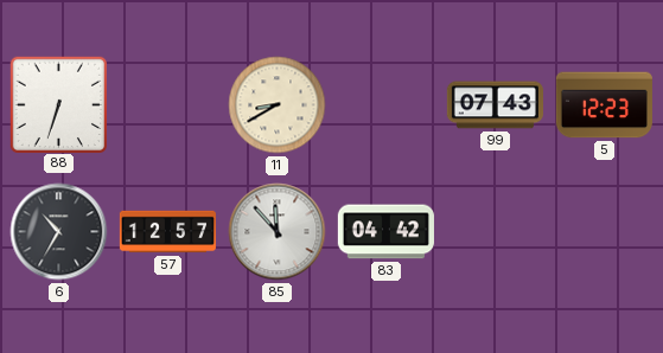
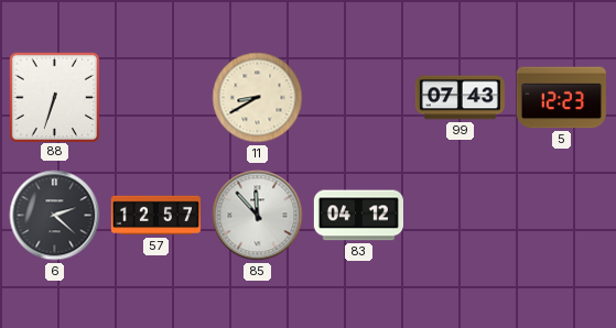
6: 10:35 -> 2:22 (55, 216)
83: 04:42 -> 04:12 (358, 216)
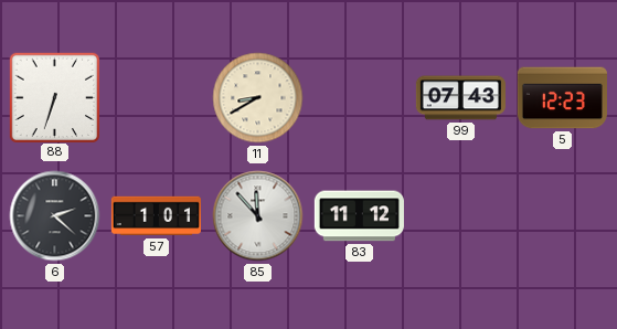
57: 12:57 -> 1:01 (156, 216)
83: 04:12 -> 11:12 (359, 216)
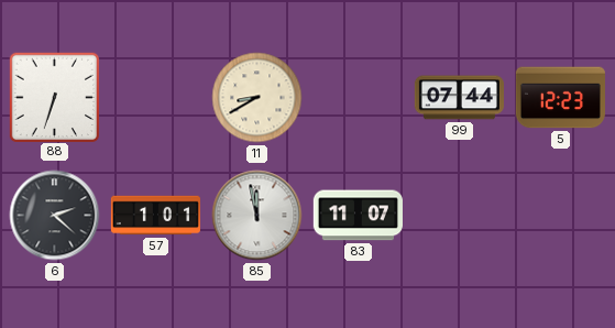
99: 07:43 -> 07:44 (459, 98)
85: 11:53 -> 11:58 (257, 216)
83: 11:12 -> 11:07 (358, 216)
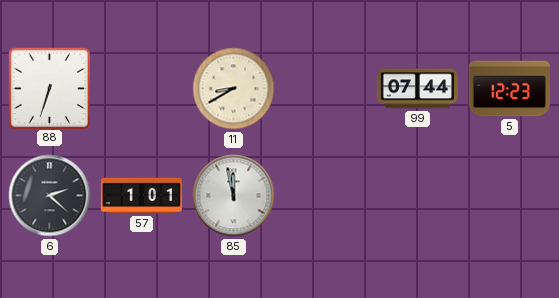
83: 11:07 -> none (358, 216)
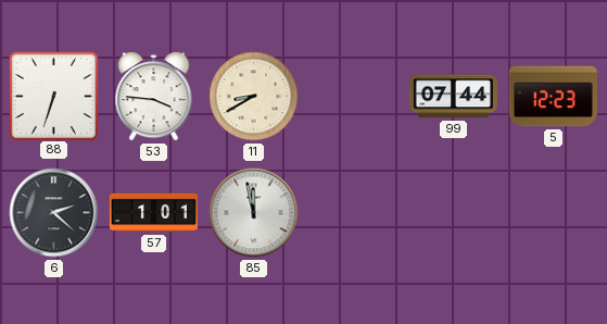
53: none -> 3:46 (154, 97)
